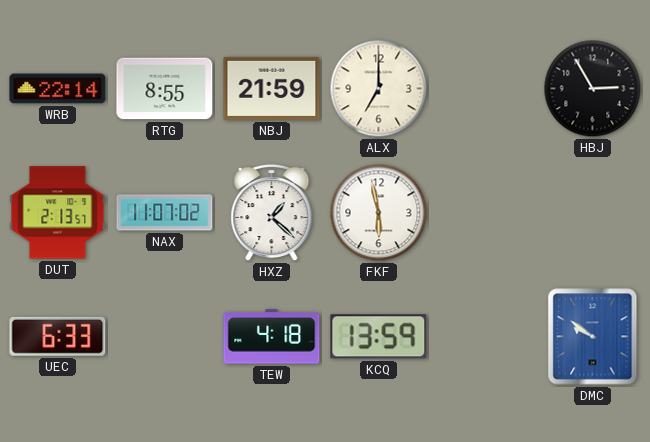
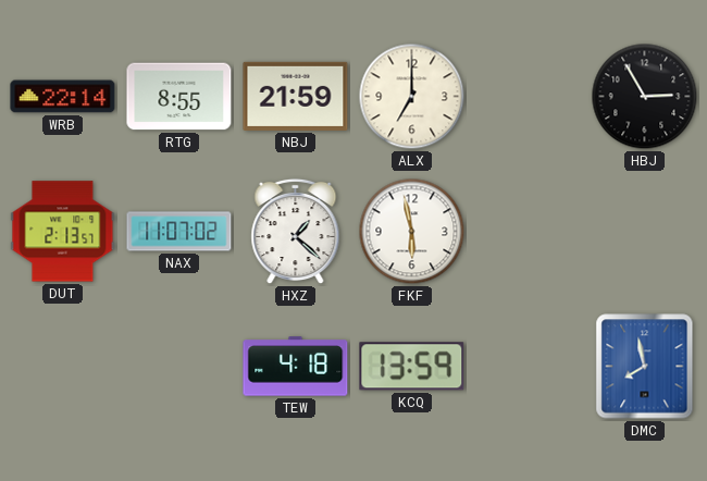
UEC: 6:33 -> none (58, 336)
DMC: 9:51 -> 7:58 (645, 367)
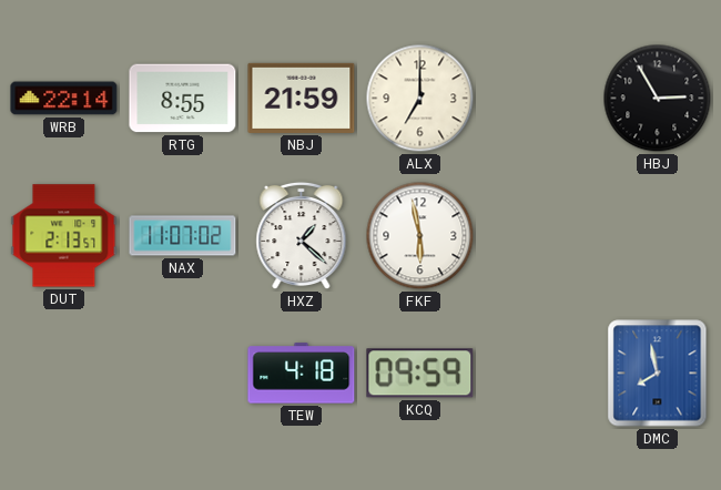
KCQ: 13:59 -> 09:59 (420, 374)
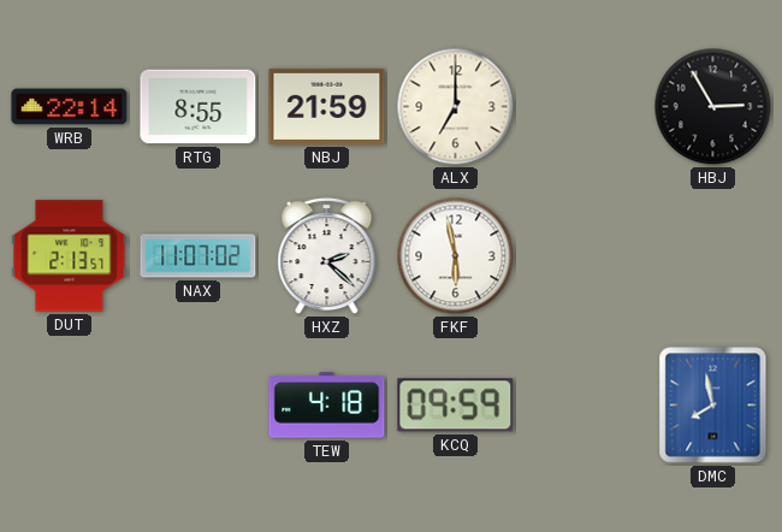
HXZ: 1:22 -> 2:22 (327, 256)
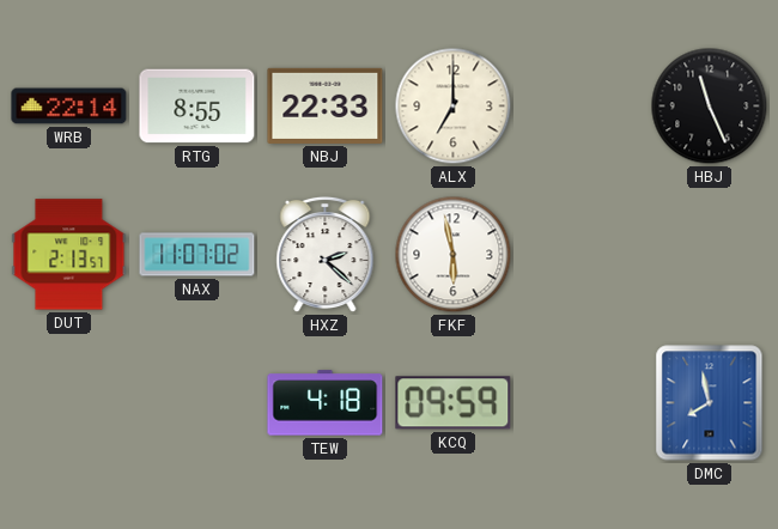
NBJ: 21:59 -> 22:33 (326, 105)
HBJ: 2:55 -> 11:26 (710, 107)
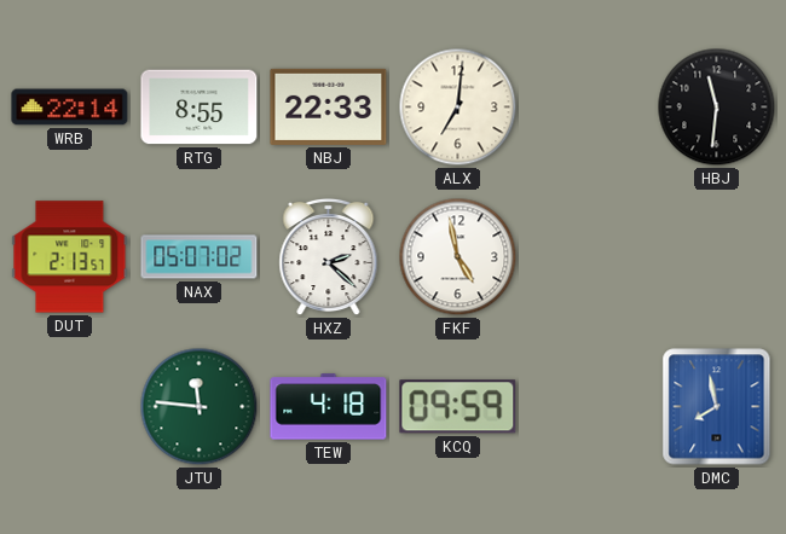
ALX: 7:00 -> 7:01 (458, 108)
HBJ: 11:26 -> 11:31 (717, 108)
NAX: 11:07 -> 05:07 (200, 257)
FKF: 5:58 -> 4:58 (458, 257)
JTU: none -> 11:46 (200, 407)
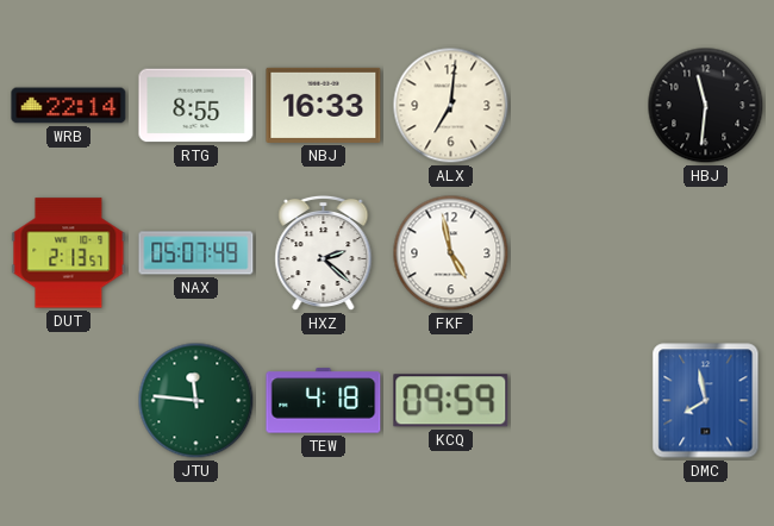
NBJ: 22:33 -> 16:33 (324, 105)
NAX: 05:07:02 -> 05:07:49 (196, 253)
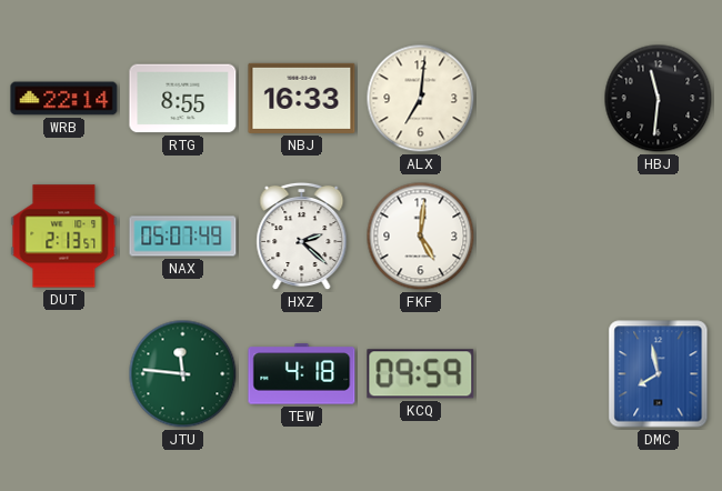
FKF: 4:58 -> 5:01 (421, 237)
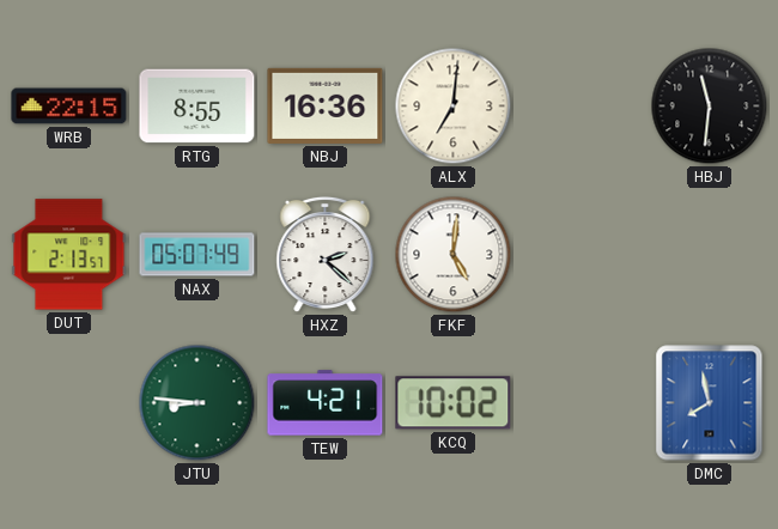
WRB: 22:14 -> 22:15 (69, 107)
NBJ: 16:33 -> 16:36 (326, 105)
JTU: 11:46 -> 8:46 (197, 403)
TEW: 4:18 -> 4:21 (326, 403)
KCQ: 09:59 -> 10:02 (454, 403)
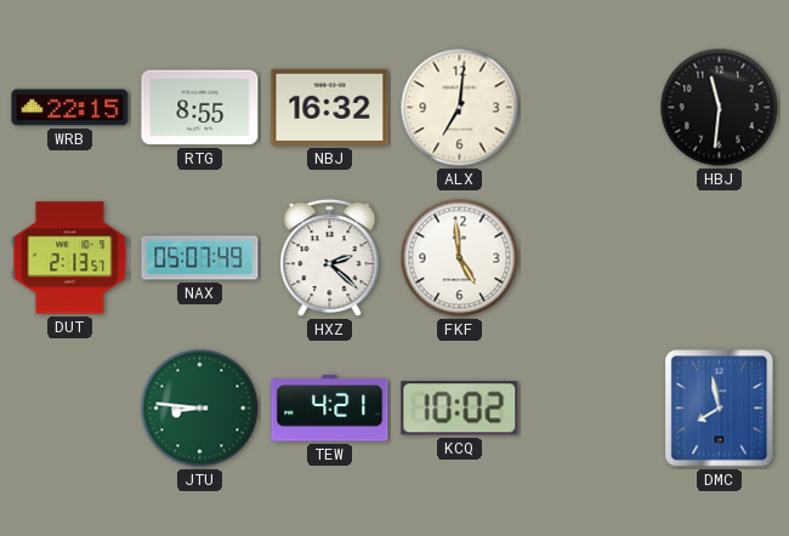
NBJ: 16:36 -> 16:32 (330, 107)
FKF: 5:01 -> 4:59 (460, 258)
